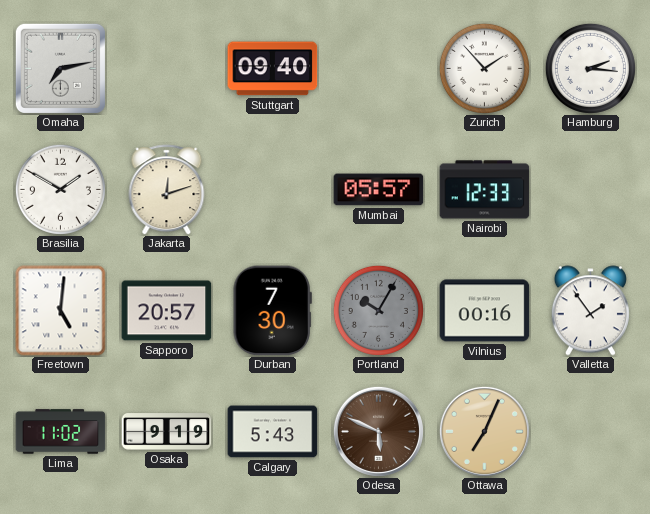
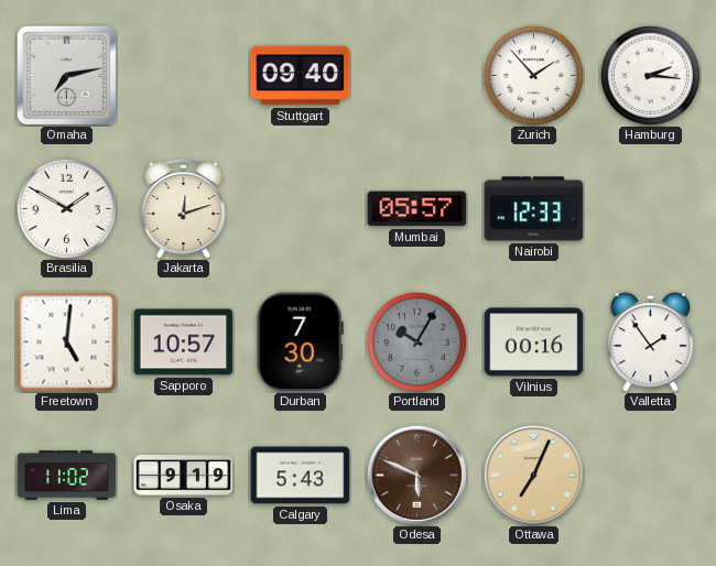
Sapporo: 20:57 -> 10:57 (184, 342)
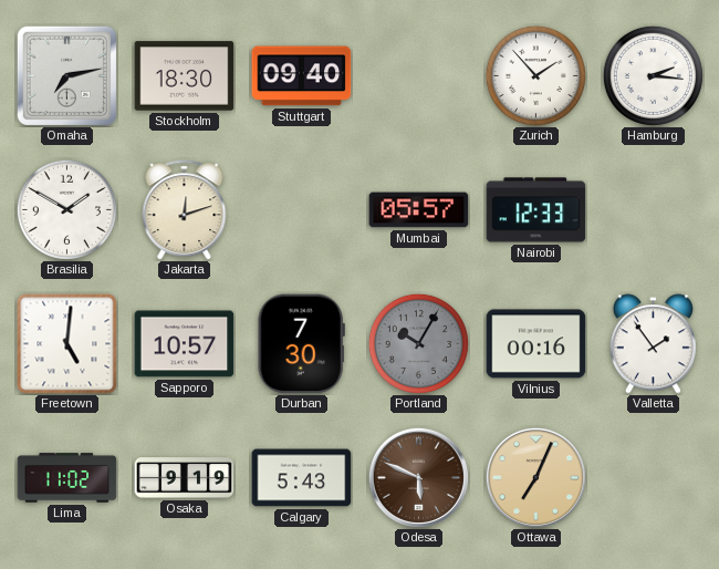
Stockholm: none -> 18:30 (185, 76)
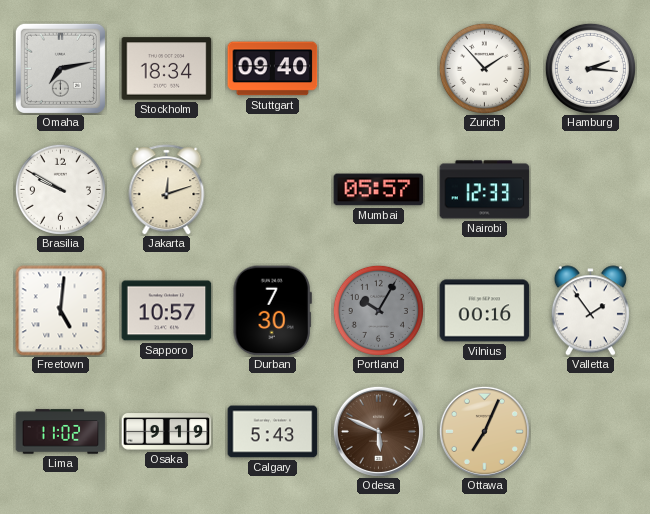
Stockholm: 18:30 -> 18:34 (167, 69)
Brasilia: 1:50 -> 9:50 (60, 189)
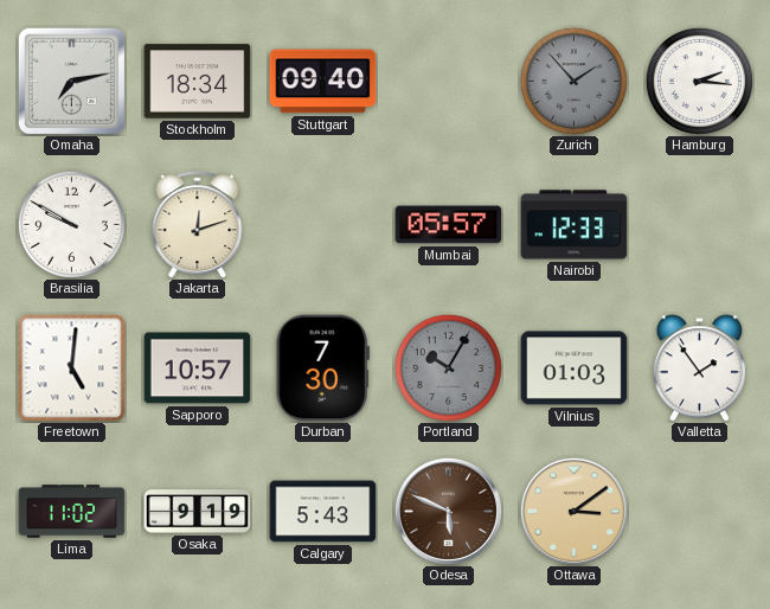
Zurich dial: white -> grey (573, 81)
Vilnius: 00:16 -> 01:03 (575, 368)
Ottawa: 7:04 -> 3:09 (573, 511)
